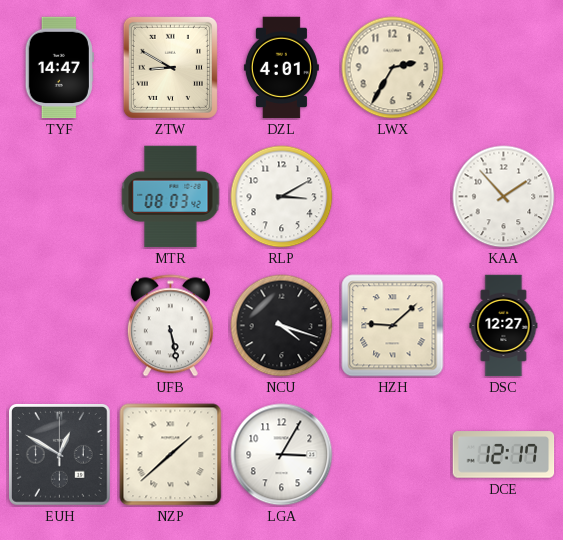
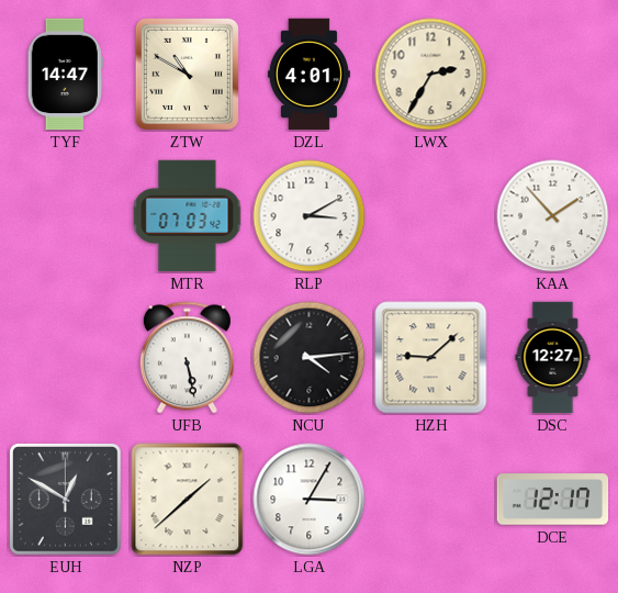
ZTW: 8:50 -> 10:50 (187, 74)
MTR: 08:03 -> 07:03 (188, 216)
NCU: 4:18 -> 4:14 (310, 358)
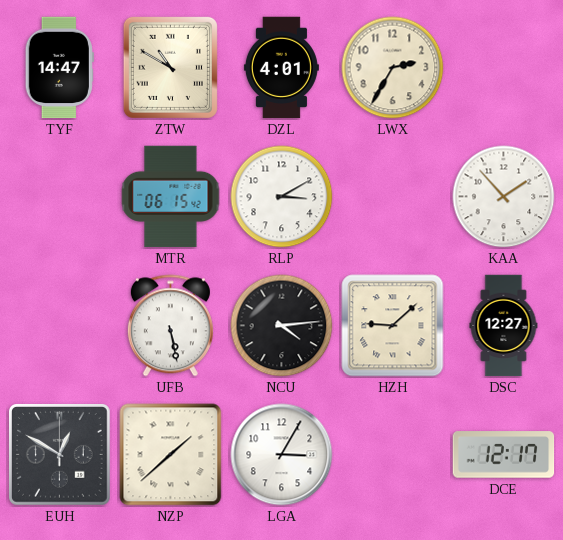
MTR: 07:03 -> 06:15 (171, 197)
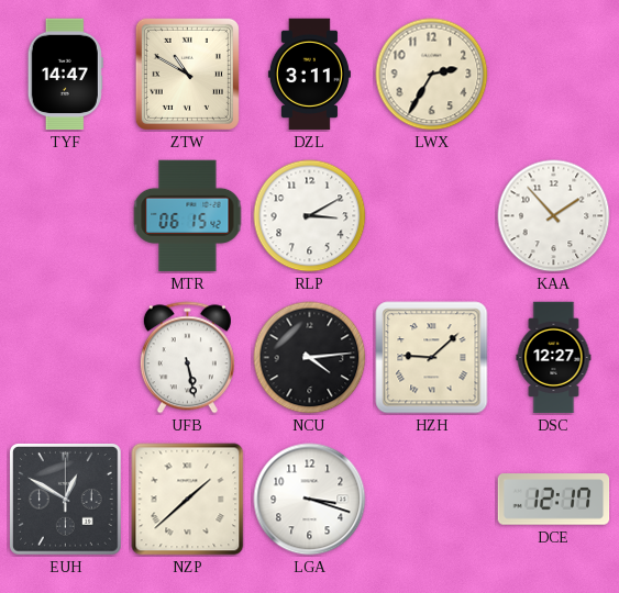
DZL: 4:01 -> 3:11 (309, 75)
LGA: 3:05 -> 3:18 (310, 500)
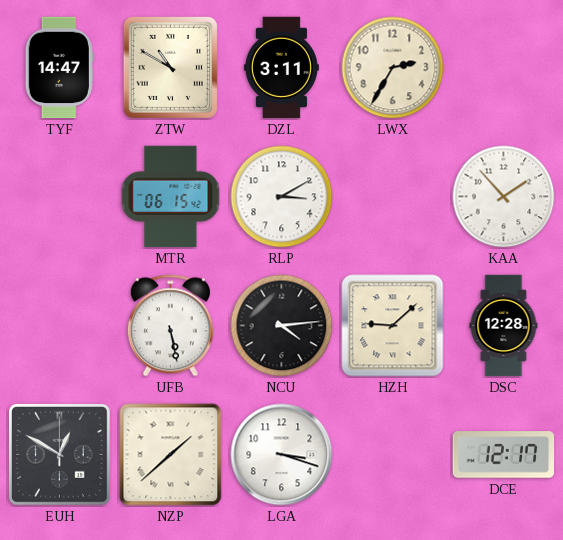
DSC: 12:27 -> 12:28 (504, 326)
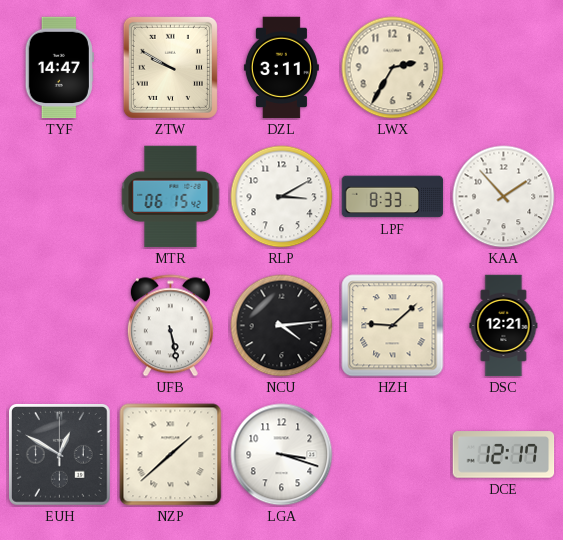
ZTW: 10:50 -> 9:50 (170, 67)
LPF: none -> 8:33 (393, 197)
DSC: 12:28 -> 12:21 (504, 326)
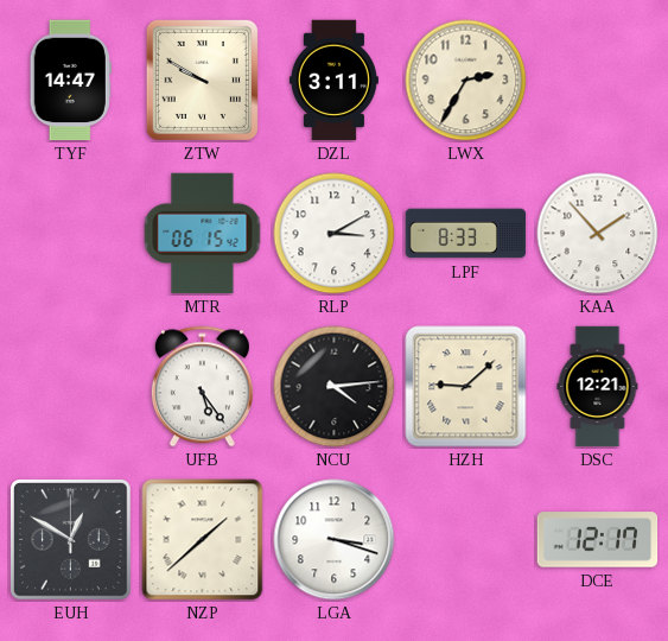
UFB: 5:28 -> 5:24 (202, 387)
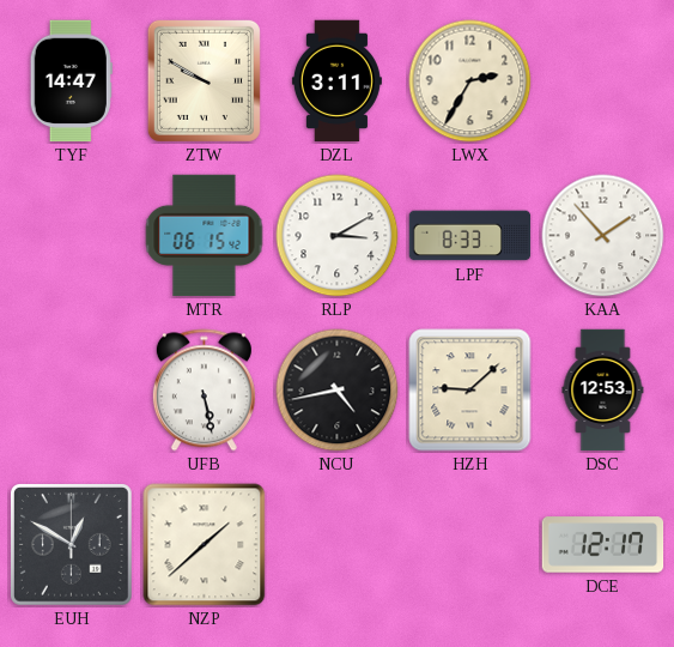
UFB: 5:24 -> 5:28 (204, 391)
NCU: 4:14 -> 4:43 (338, 391)
DSC: 12:21 -> 12:53 (603, 391)
LGA: 3:18 -> none (335, 540)
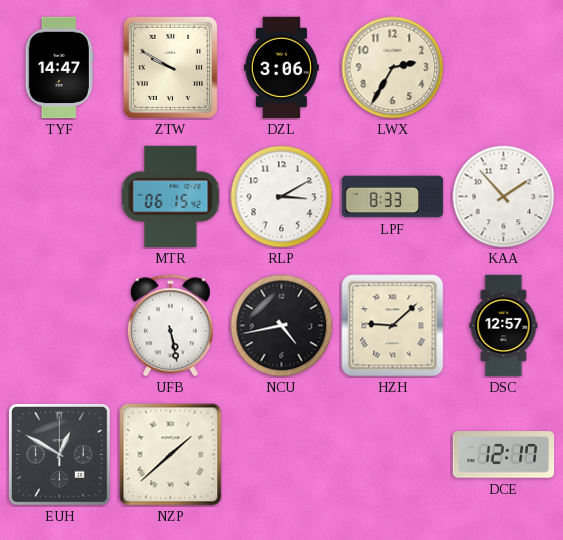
DZL: 3:11 -> 3:06 (281, 68)
DSC: 12:53 -> 12:57 (504, 326)
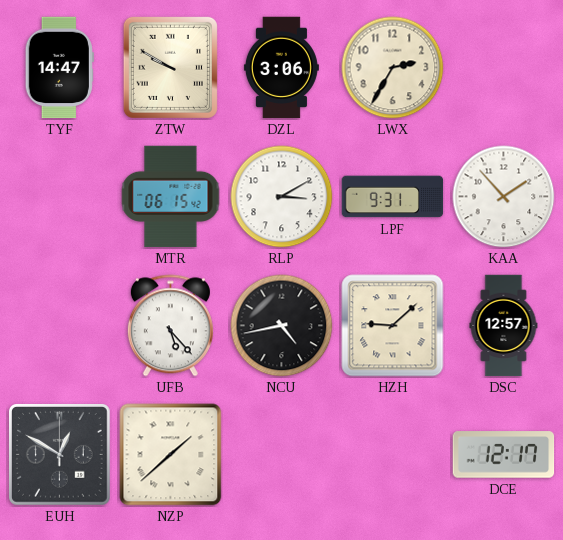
LPF: 8:33 -> 9:31 (393, 197)
UFB: 5:28 -> 5:23 (170, 326)
